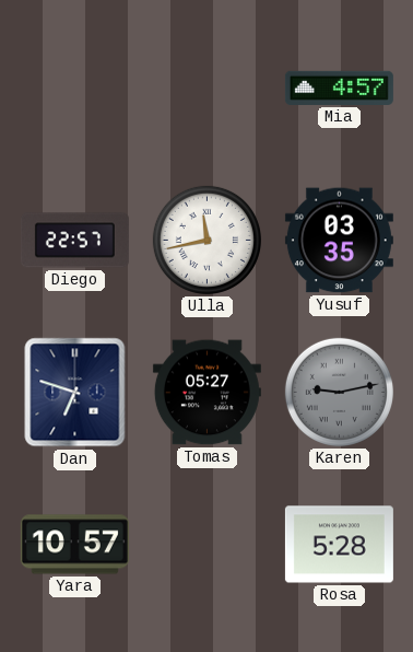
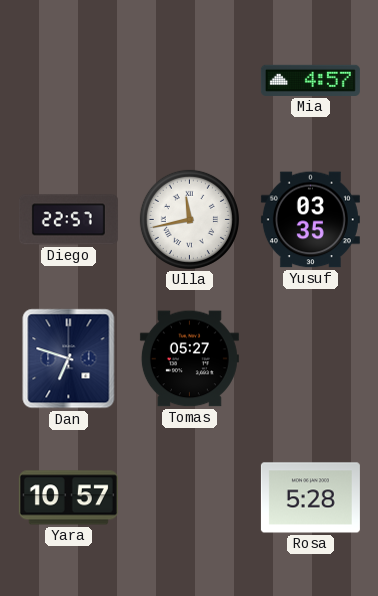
Karen: 9:13 -> none (339, 392)
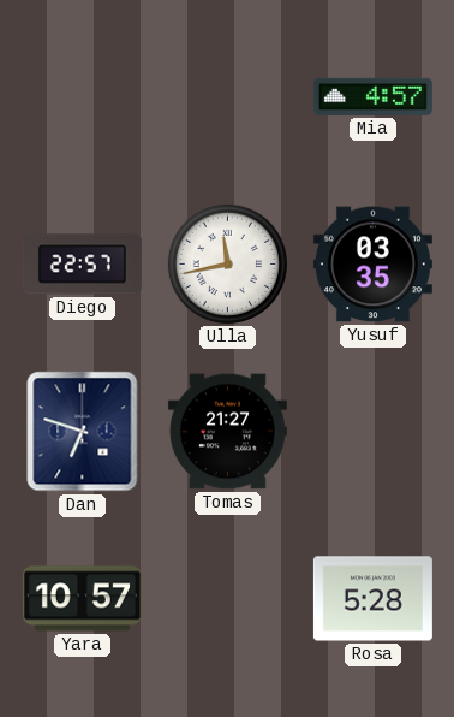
Tomas: 05:27 -> 21:27 (227, 432)
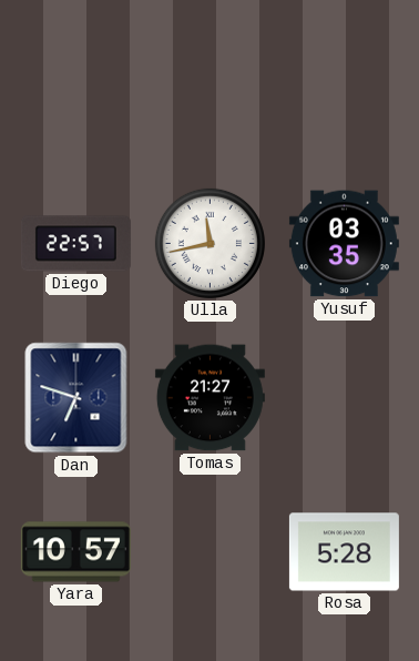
Mia: 4:57 -> none (372, 96)
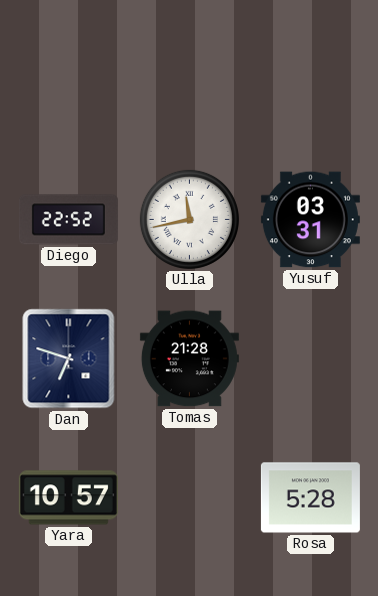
Diego: 22:57 -> 22:52 (68, 220)
Yusuf: 03:35 -> 03:31 (310, 220)
Tomas: 21:27 -> 21:28 (189, 359)
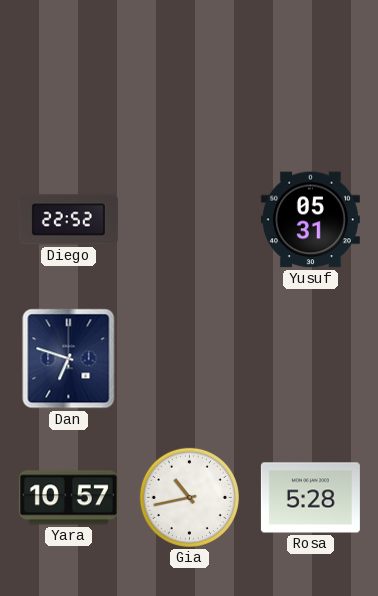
Ulla: 11:43 -> none (189, 219)
Yusuf: 03:31 -> 05:31 (310, 220)
Tomas: 21:28 -> none (189, 359)
Gia: none -> 10:43 (189, 497)
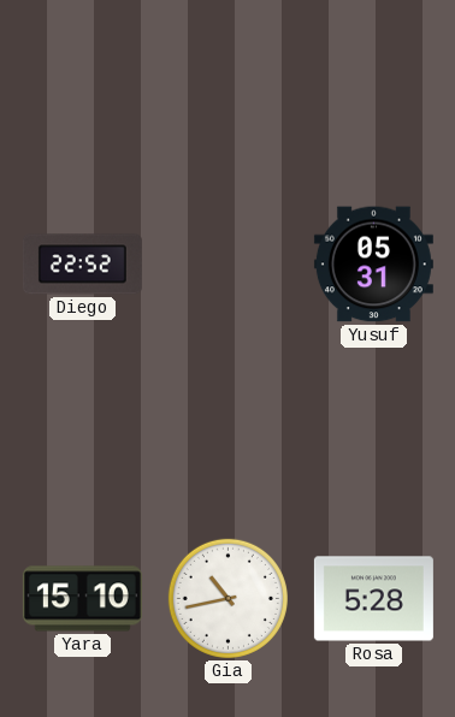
Dan: 6:48 -> none (69, 359)
Yara: 10:57 -> 15:10 (82, 599)
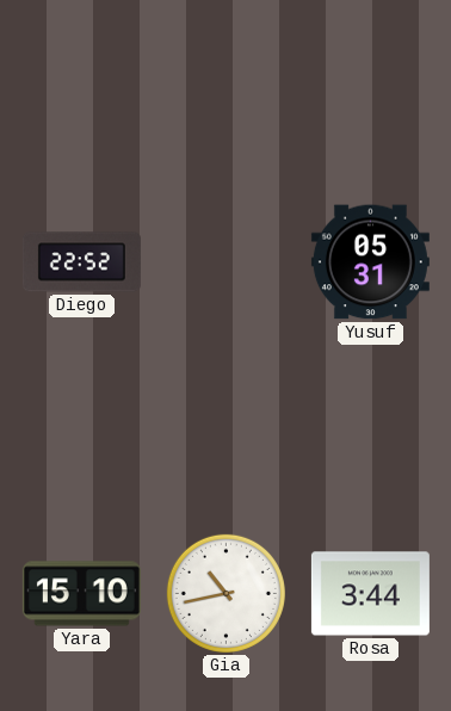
Rosa: 5:28 -> 3:44 (370, 594)
